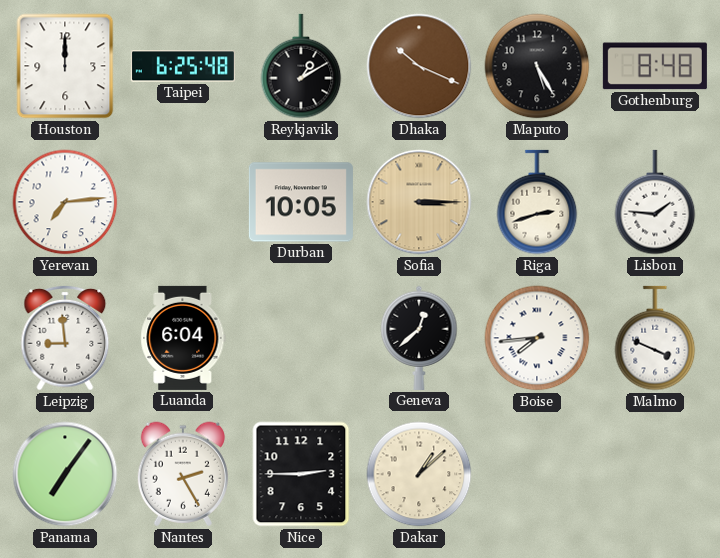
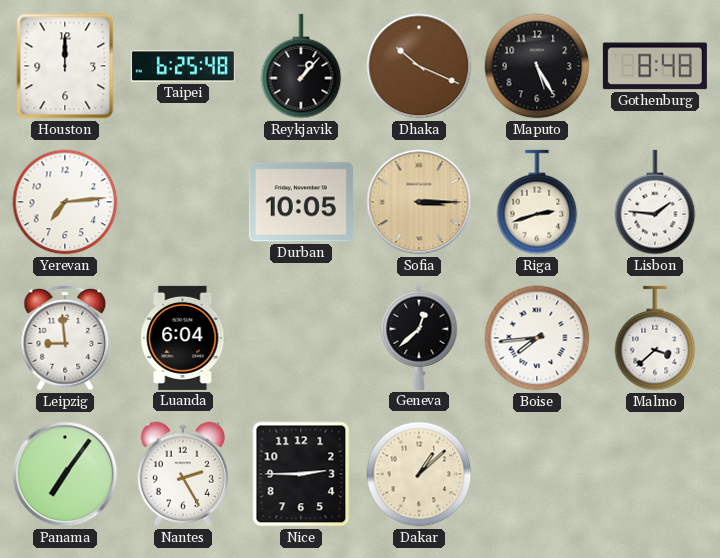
Reykjavik: 1:10 -> 1:07 (301, 66)
Malmo: 3:49 -> 3:38 (655, 338)
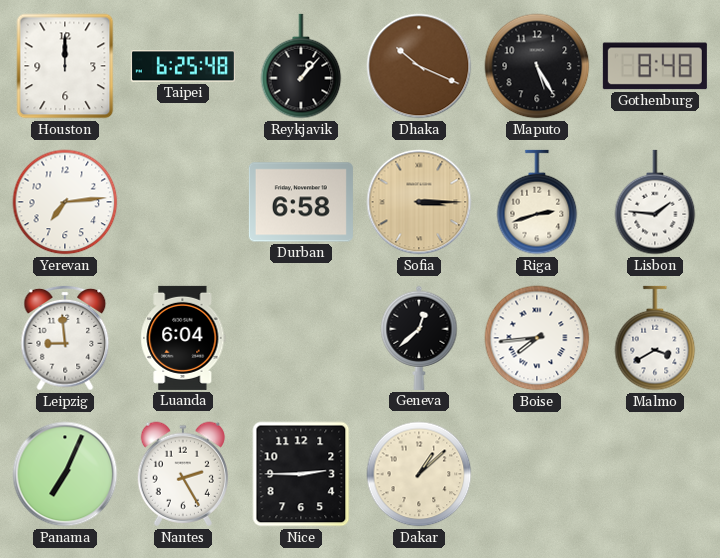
Durban: 10:05 -> 6:58 (301, 202)
Malmo: 3:38 -> 3:40 (655, 338)
Panama: 7:06 -> 7:04 (65, 474)
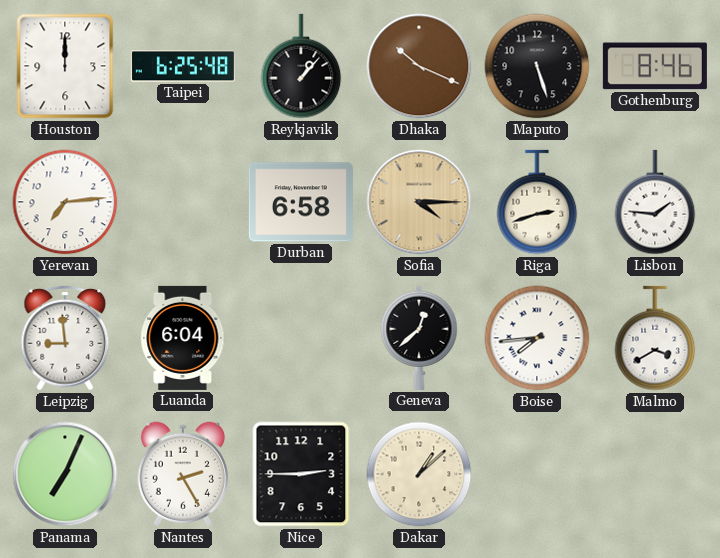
Maputo: 5:25 -> 5:27 (537, 66)
Gothenburg: 8:48 -> 8:46 (655, 66)
Sofia: 3:15 -> 4:15 (419, 202)
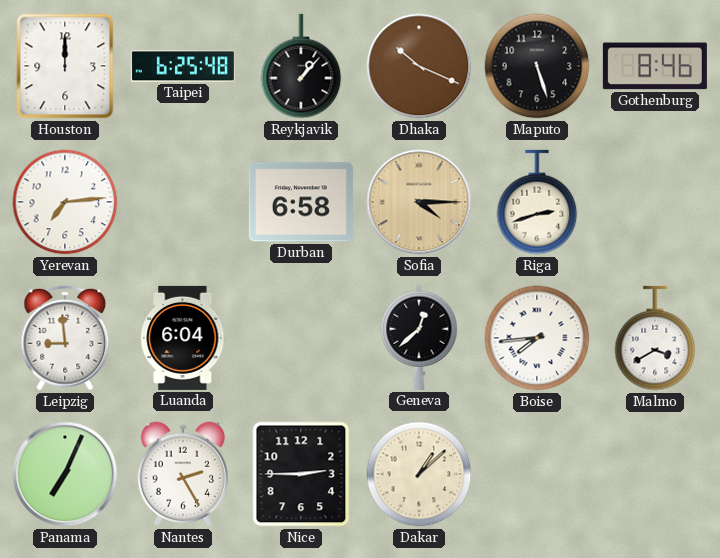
Lisbon: 1:46 -> none (655, 202)
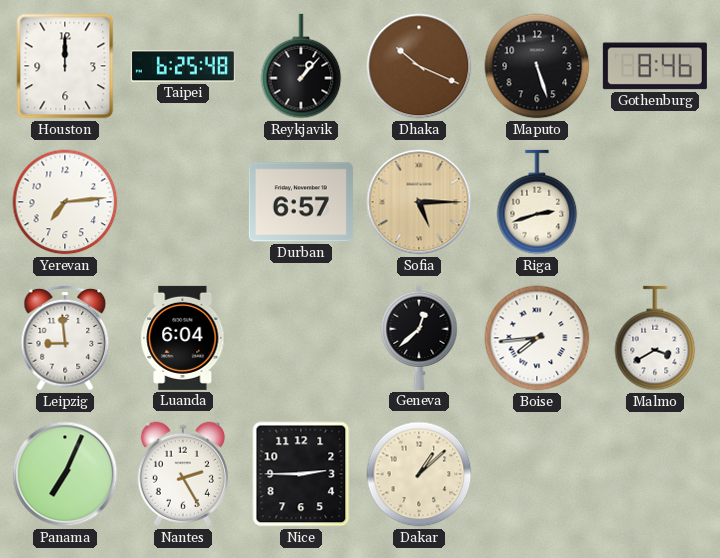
Durban: 6:58 -> 6:57 (301, 202)
Sofia: 4:15 -> 5:15 (419, 202)
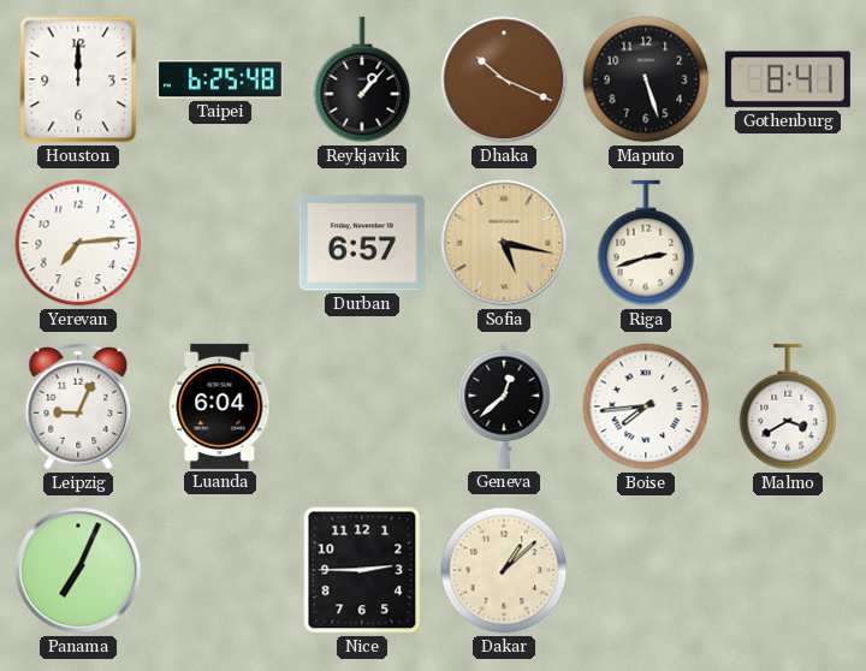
Gothenburg: 8:46 -> 8:41 (788, 79)
Sofia: 5:15 -> 5:17 (504, 243)
Leipzig: 8:59 -> 9:04 (78, 406)
Nantes: 2:25 -> none (183, 474)
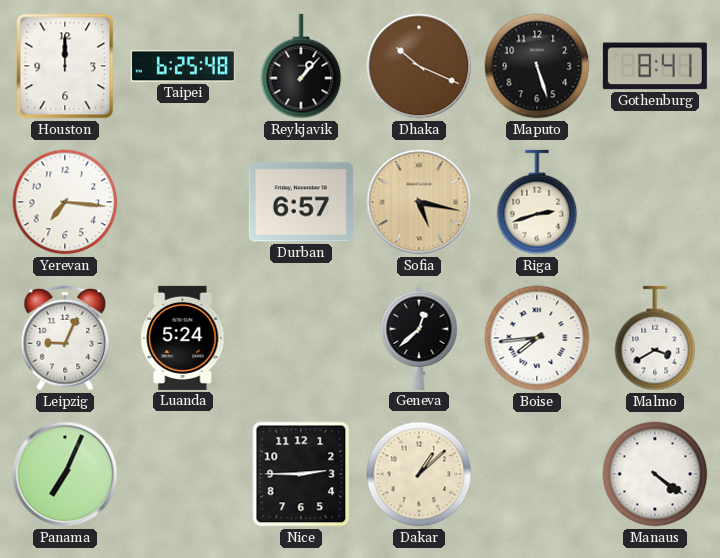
Yerevan: 7:14 -> 7:16 (65, 202)
Luanda: 6:04 -> 5:24 (183, 338)
Manaus: none -> 4:21 (655, 474)
